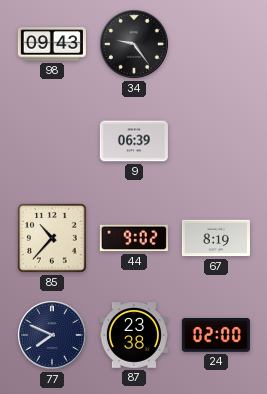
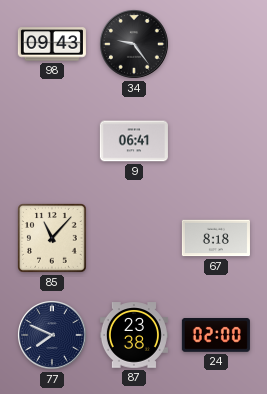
9: 06:39 -> 06:41 (134, 141)
85: 10:37 -> 11:07 (52, 238)
44: 9:02 -> none (134, 238)
67: 8:19 -> 8:18 (216, 238)
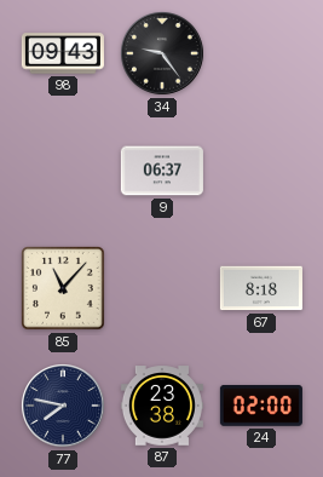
9: 06:41 -> 06:37 (162, 171)
77: 7:49 -> 7:47 (64, 407)
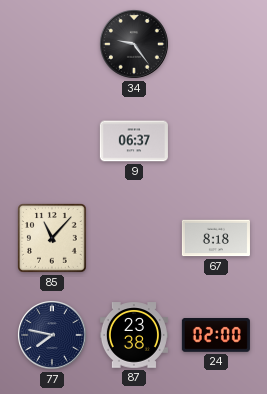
98: 09:43 -> none (63, 53)
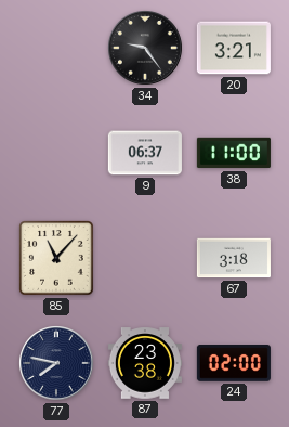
20: none -> 3:21 (234, 48)
38: none -> 11:00 (234, 153)
67: 8:18 -> 3:18 (234, 258)
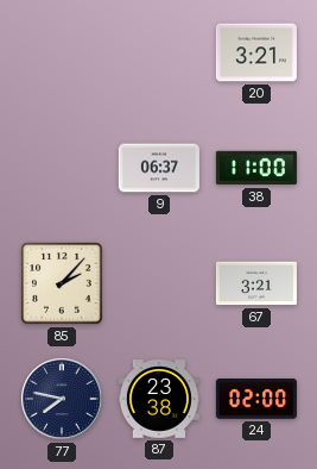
34: 9:24 -> none (146, 49)
85: 11:07 -> 2:07 (62, 283)
67: 3:18 -> 3:21 (256, 283)
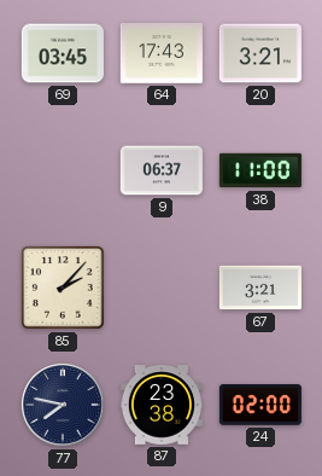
69: none -> 03:45 (63, 53)
64: none -> 17:43 (162, 54)
